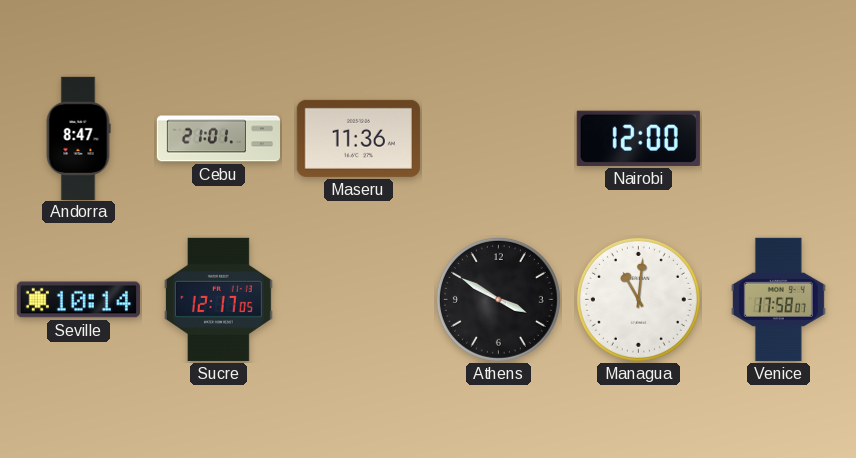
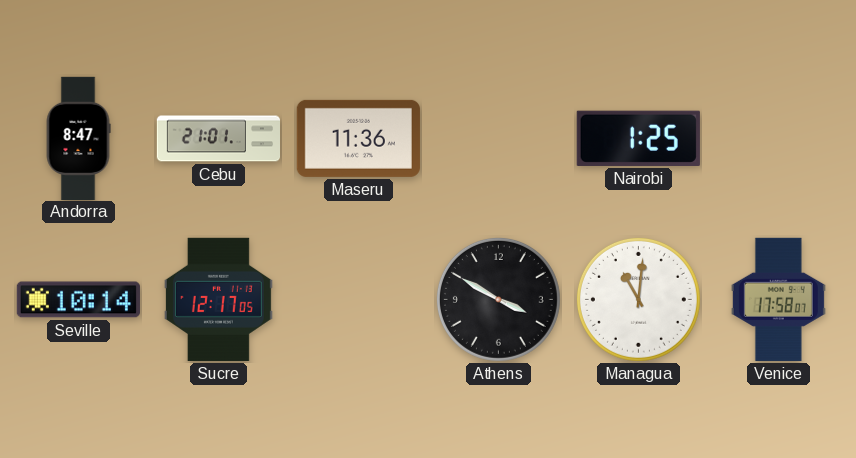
Nairobi: 12:00 -> 1:25 (638, 138)
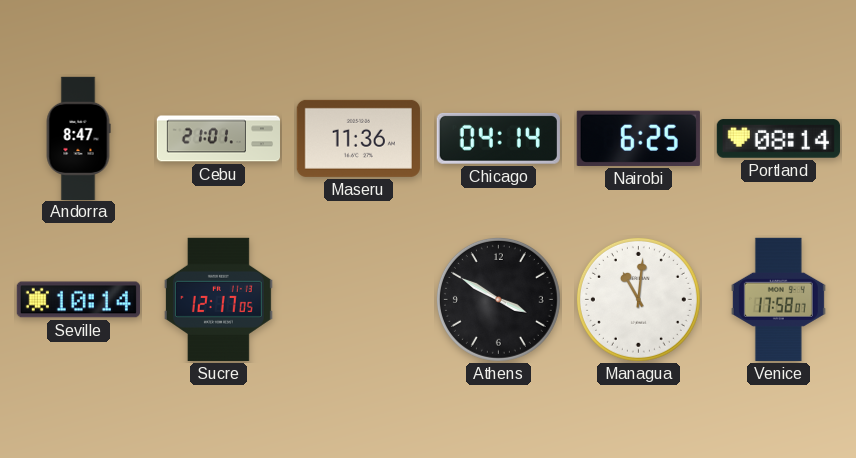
Chicago: none -> 04:14 (498, 138)
Nairobi: 1:25 -> 6:25 (638, 138)
Portland: none -> 08:14 (778, 139)
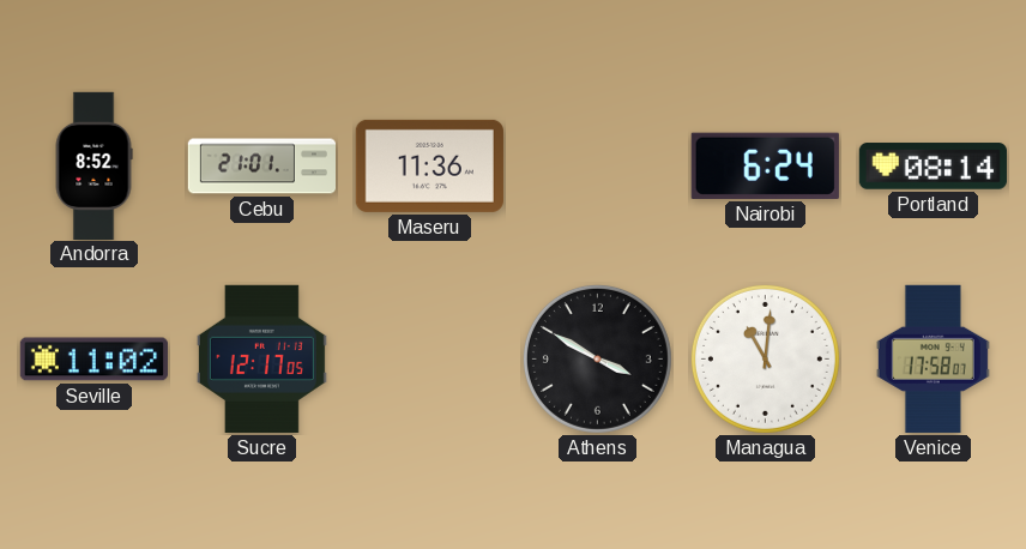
Andorra: 8:47 -> 8:52 (93, 165)
Chicago: 04:14 -> none (498, 138)
Nairobi: 6:25 -> 6:24 (765, 165)
Seville: 10:14 -> 11:02 (93, 360)
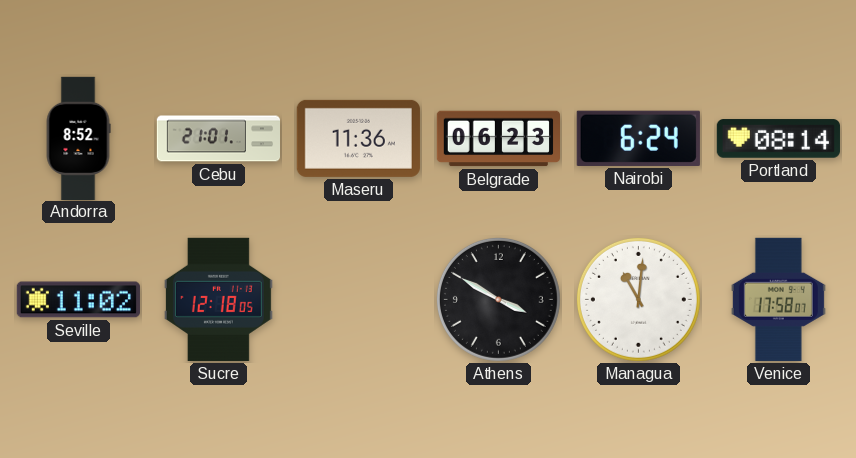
Belgrade: none -> 06:23 (498, 139)
Sucre: 12:17 -> 12:18 (218, 299)
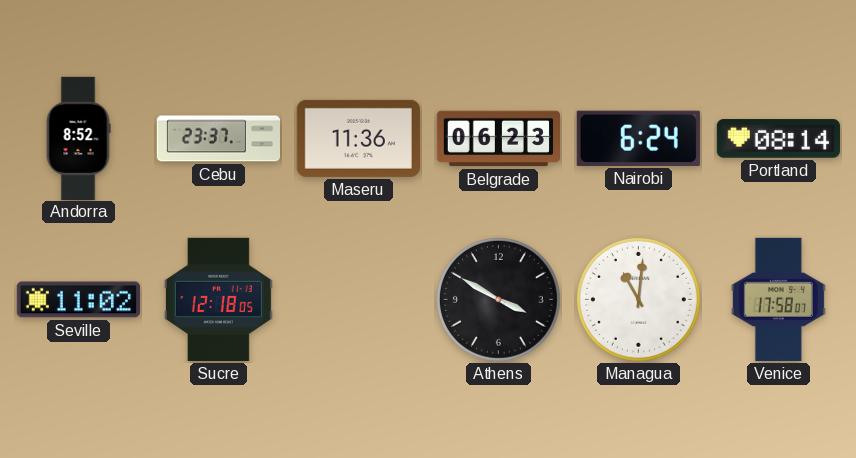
Cebu: 21:01 -> 23:37 (218, 139)
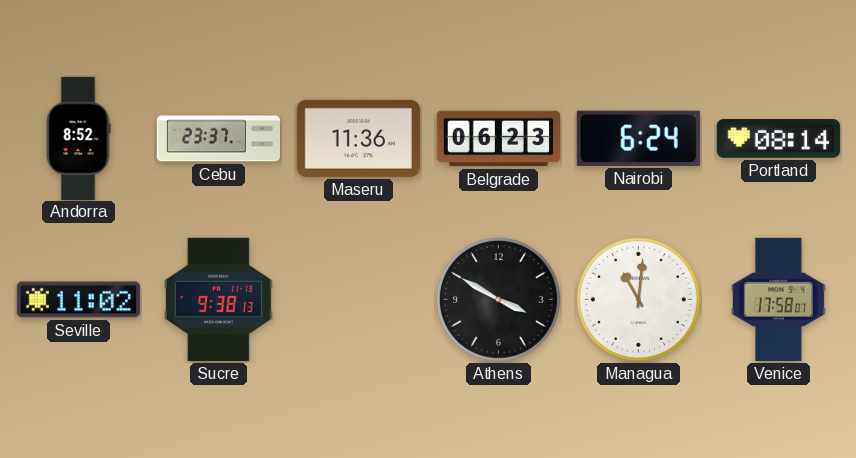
Sucre: 12:18 -> 9:38 (218, 299)
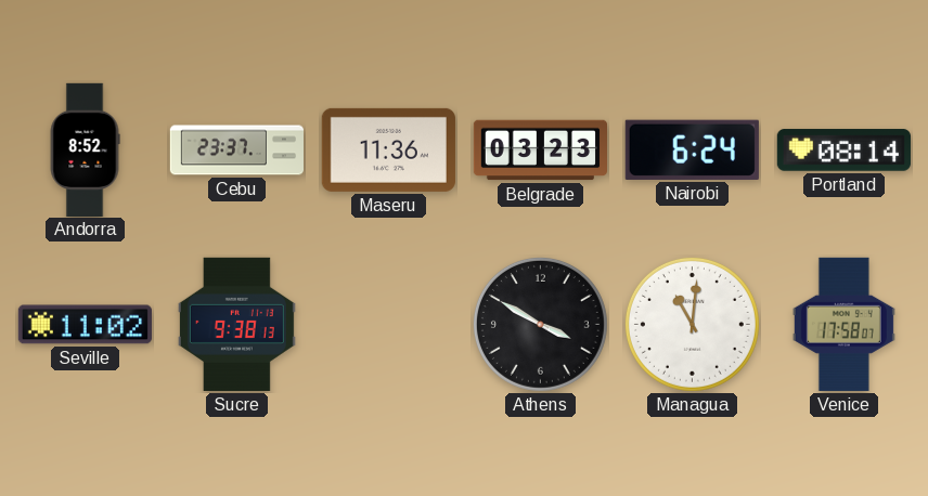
Belgrade: 06:23 -> 03:23 (540, 151)
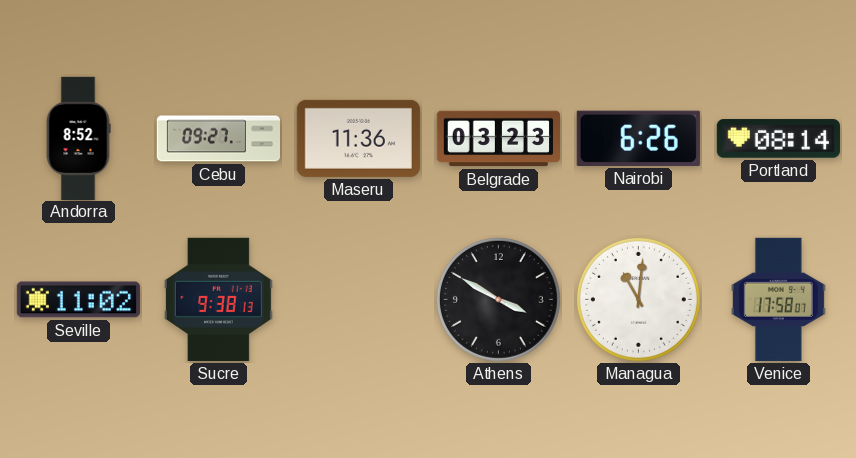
Cebu: 23:37 -> 09:27 (218, 139)
Nairobi: 6:24 -> 6:26 (638, 138)
